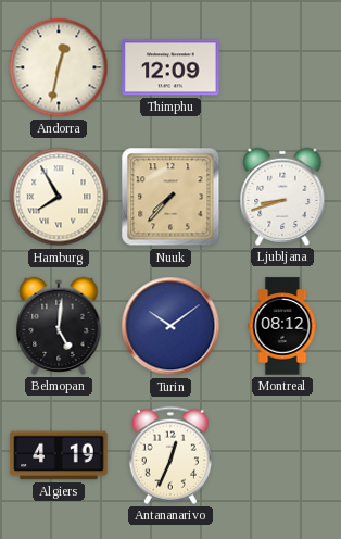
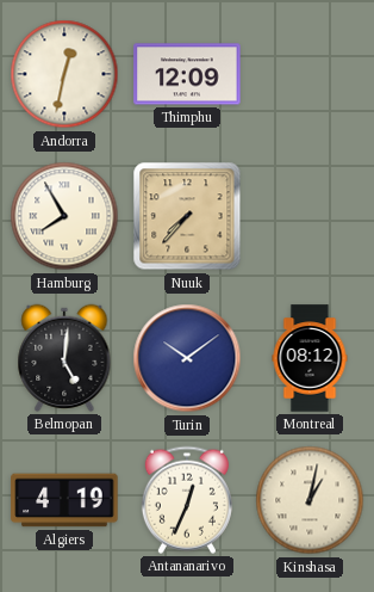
Ljubljana: 8:42 -> none (282, 197)
Kinshasa: none -> 1:02 (310, 500)
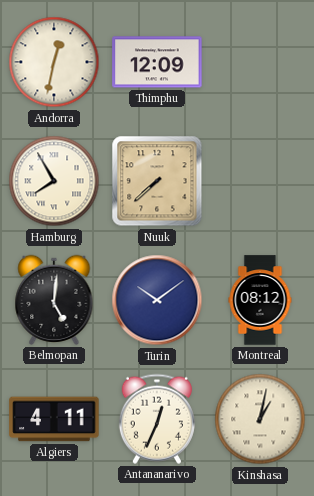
Nuuk: 7:37 -> 7:38 (157, 181)
Algiers: 4:19 -> 4:11 (54, 419)
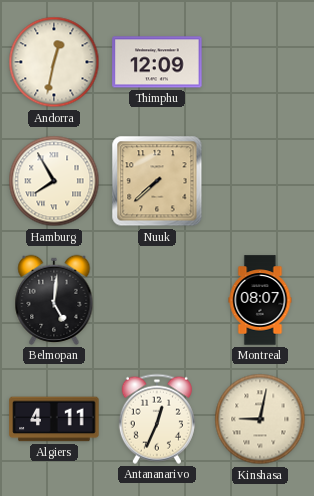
Turin: 10:09 -> none (157, 300)
Montreal: 08:12 -> 08:07 (260, 300)
Kinshasa: 1:02 -> 9:02 (260, 419)
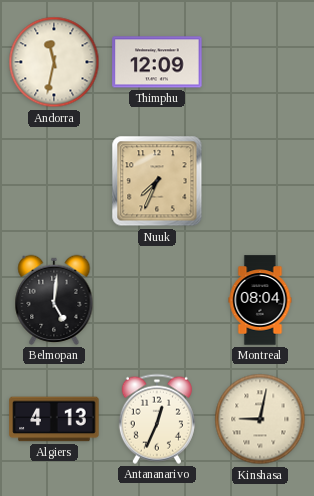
Andorra: 12:32 -> 11:32 (54, 62)
Hamburg: 7:55 -> none (54, 181)
Nuuk: 7:38 -> 7:34 (157, 181)
Montreal: 08:07 -> 08:04 (260, 300)
Algiers: 4:11 -> 4:13 (54, 419)
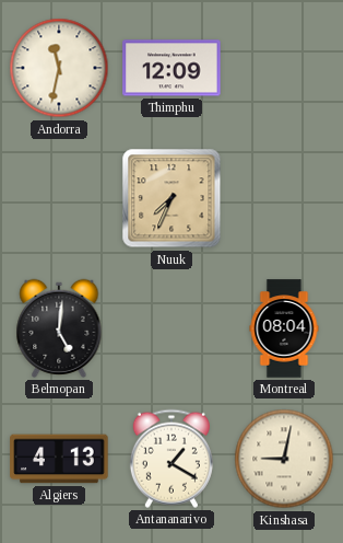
Antananarivo: 12:34 -> 1:20 (171, 459)
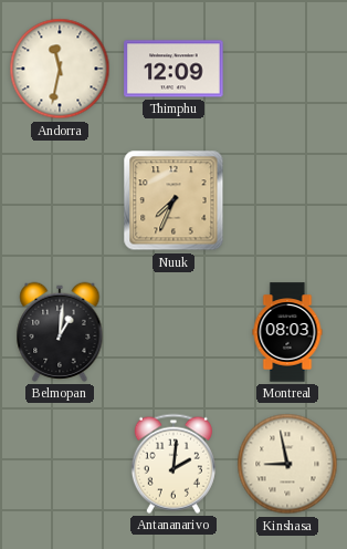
Belmopan: 5:01 -> 1:01 (60, 332)
Montreal: 08:04 -> 08:03 (287, 332)
Algiers: 4:13 -> none (59, 459)
Antananarivo: 1:20 -> 2:01 (173, 464)
Kinshasa: 9:02 -> 8:58 (287, 464)
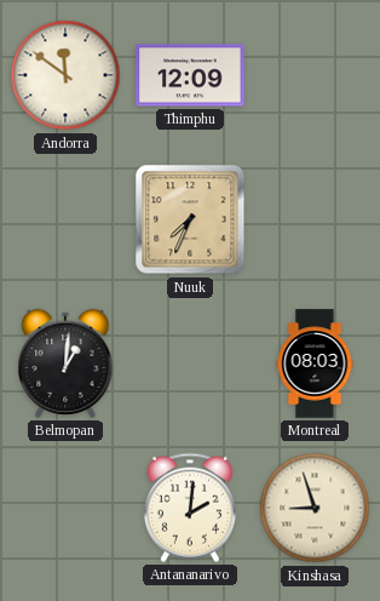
Andorra: 11:32 -> 11:51 (65, 75)
Kinshasa: 8:58 -> 8:57 (315, 508)
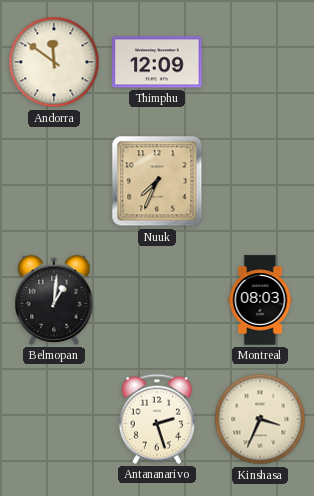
Antananarivo: 2:01 -> 2:27 (157, 419)
Kinshasa: 8:57 -> 3:34 (260, 419)
